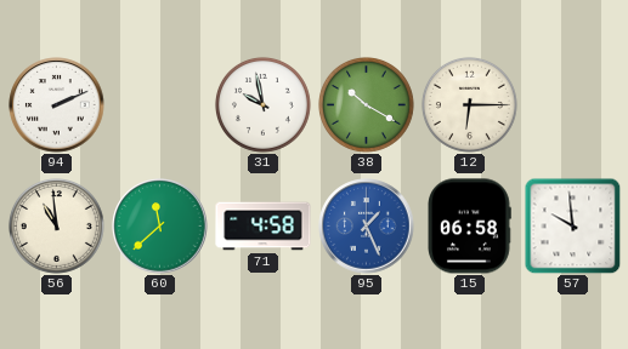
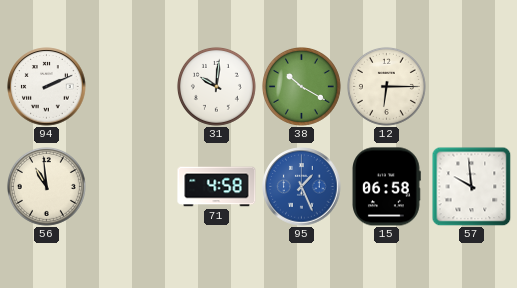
31: 9:58 -> 10:01 (216, 86)
60: 11:38 -> none (160, 227)
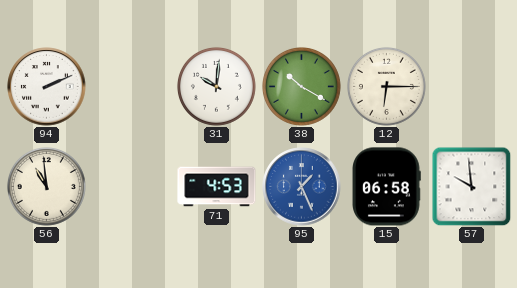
71: 4:58 -> 4:53 (217, 187)
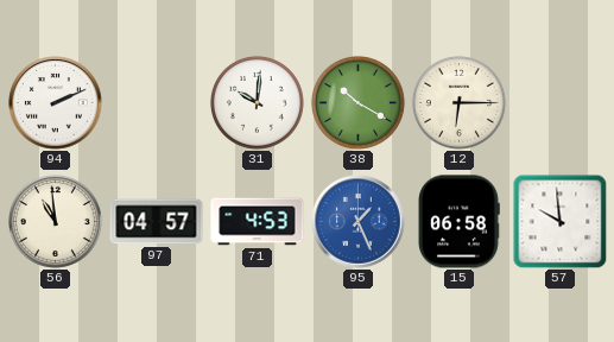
97: none -> 04:57 (157, 222)
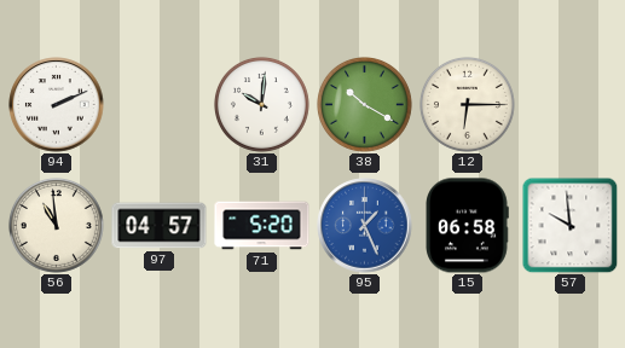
71: 4:53 -> 5:20 (262, 226)
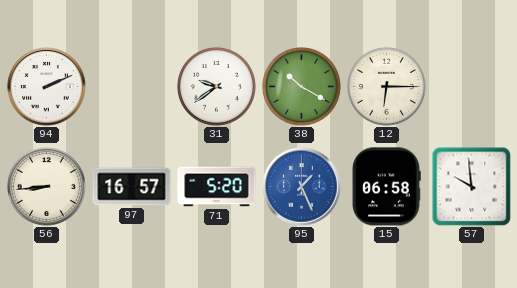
31: 10:01 -> 9:39 (216, 86)
56: 10:59 -> 8:44 (46, 186)
97: 04:57 -> 16:57 (132, 187)
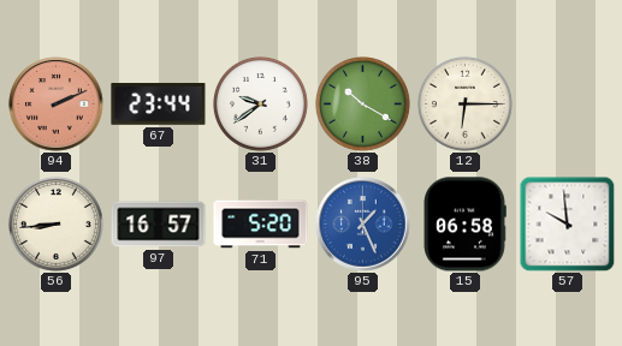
94 dial: white -> salmon (57, 105)
67: none -> 23:44 (159, 105)
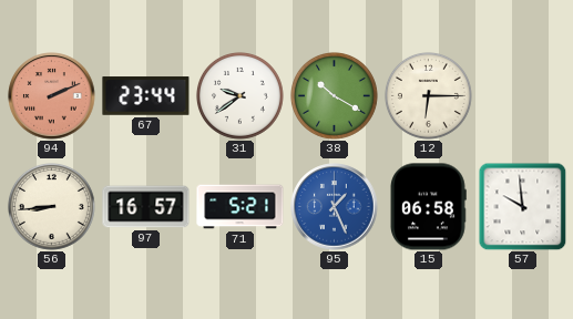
71: 5:20 -> 5:21 (241, 207)
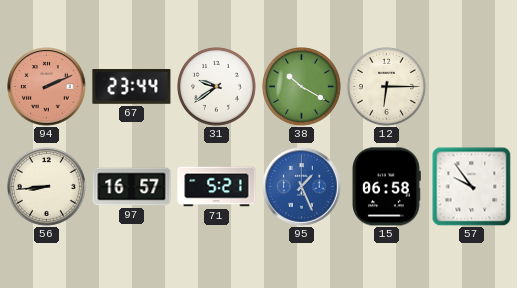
57: 9:59 -> 9:54 (471, 186)
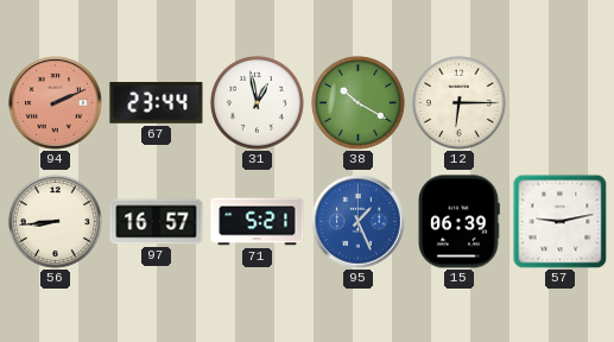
31: 9:39 -> 12:58 (257, 102)
15: 06:58 -> 06:39 (458, 222)
57: 9:54 -> 9:13 (559, 221)
